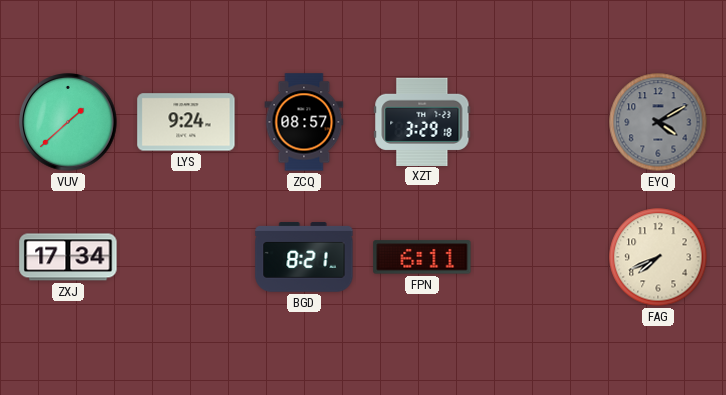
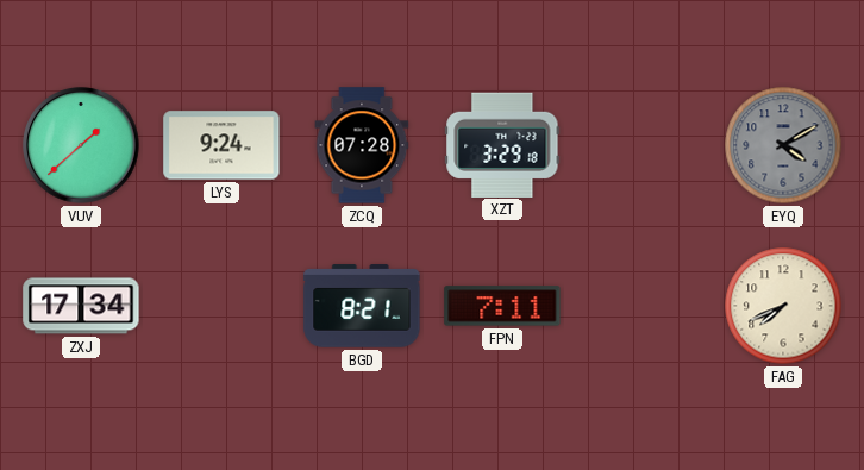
ZCQ: 08:57 -> 07:28 (362, 145)
FPN: 6:11 -> 7:11 (502, 306)
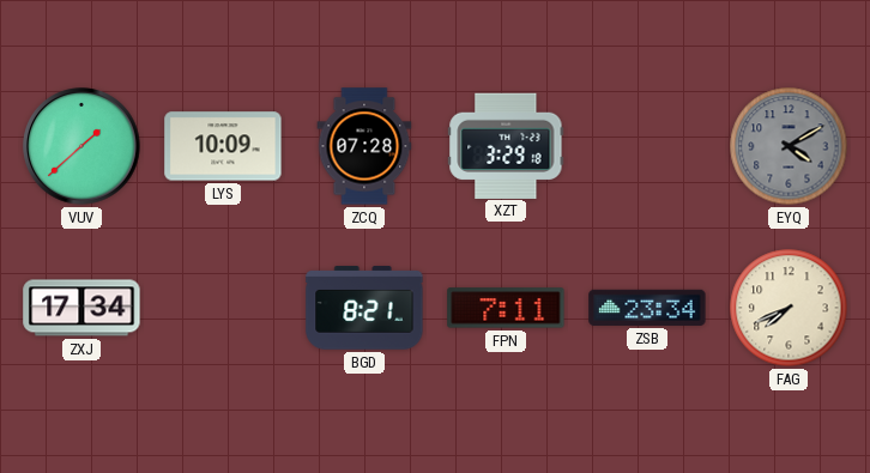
LYS: 9:24 -> 10:09 (223, 146)
ZSB: none -> 23:34 (647, 308)
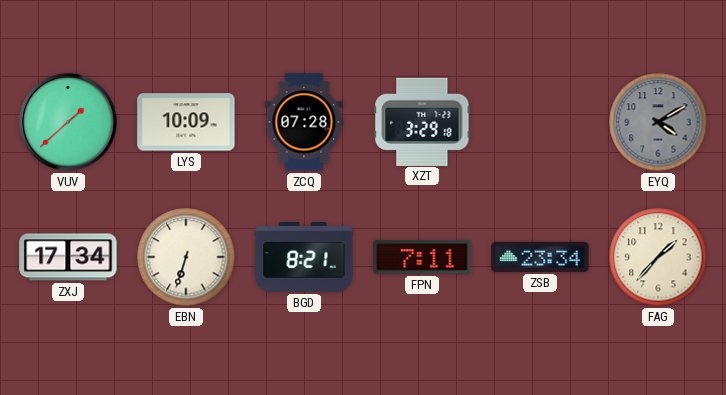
EBN: none -> 6:33 (186, 257)
FAG: 7:41 -> 1:37 (658, 257)
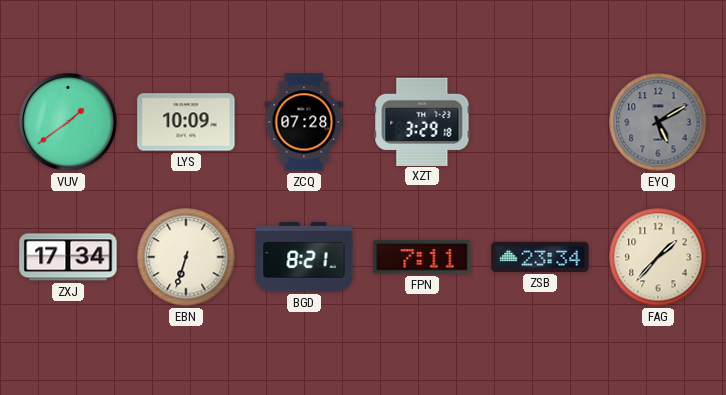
VUV: 1:38 -> 1:39 (68, 122)
EYQ: 4:10 -> 5:10 (658, 122)
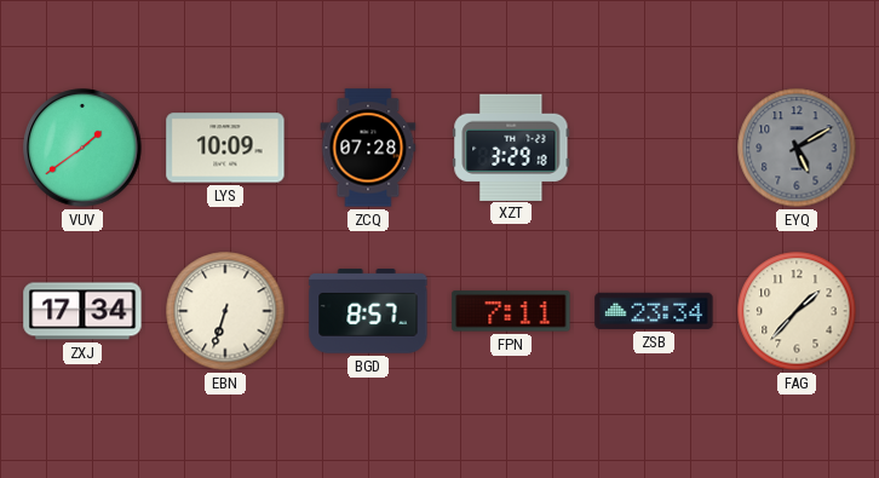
BGD: 8:21 -> 8:57 (368, 311)
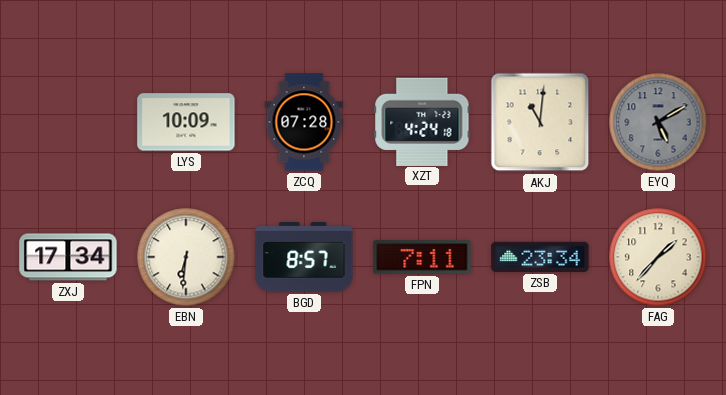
VUV: 1:39 -> none (82, 148)
XZT: 3:29 -> 4:24 (422, 121)
AKJ: none -> 11:01 (540, 122)
EBN: 6:33 -> 6:31 (186, 257)
